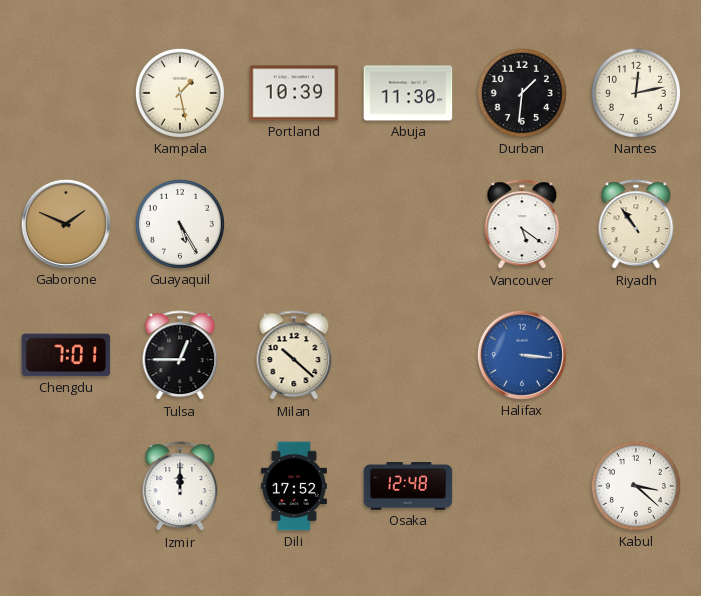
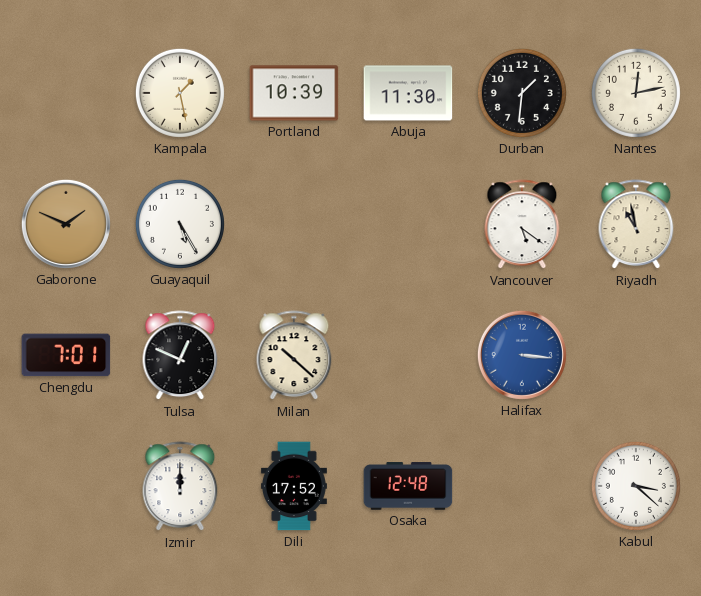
Riyadh: 10:54 -> 10:58 (636, 225)
Tulsa: 12:45 -> 12:49 (180, 356)
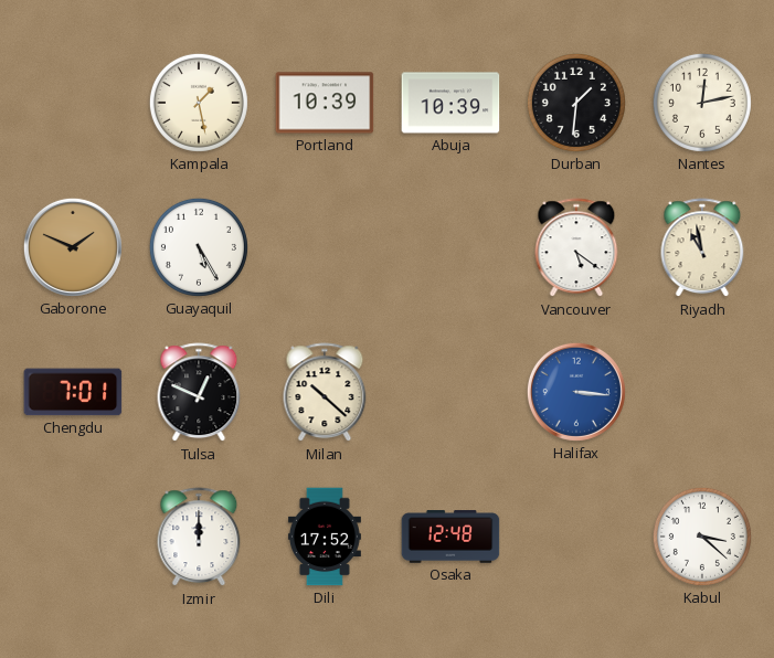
Abuja: 11:30 -> 10:39 (450, 103)
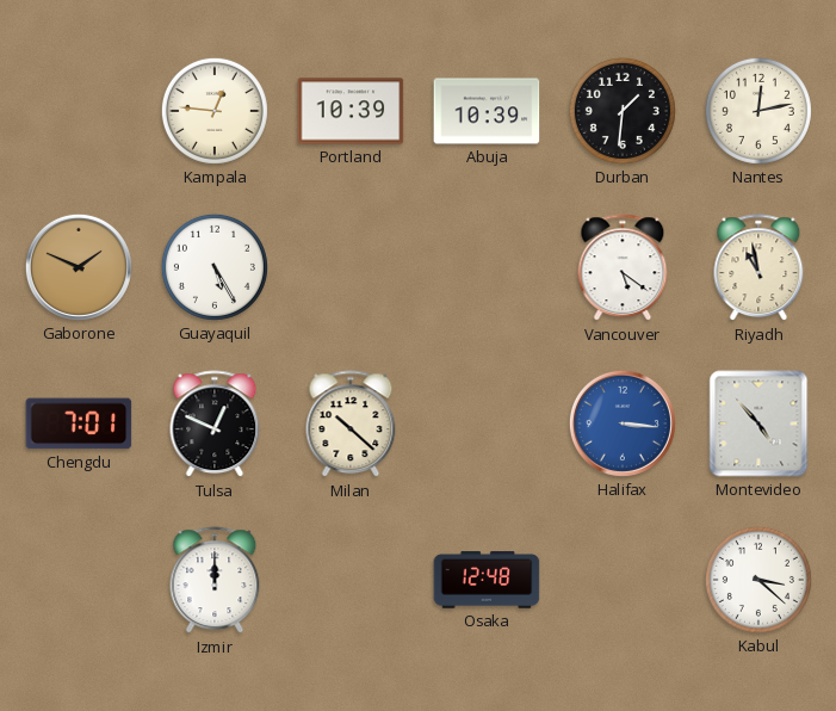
Kampala: 1:28 -> 12:46 (215, 111)
Montevideo: none -> 4:53 (758, 423)
Dili: 17:52 -> none (325, 537)
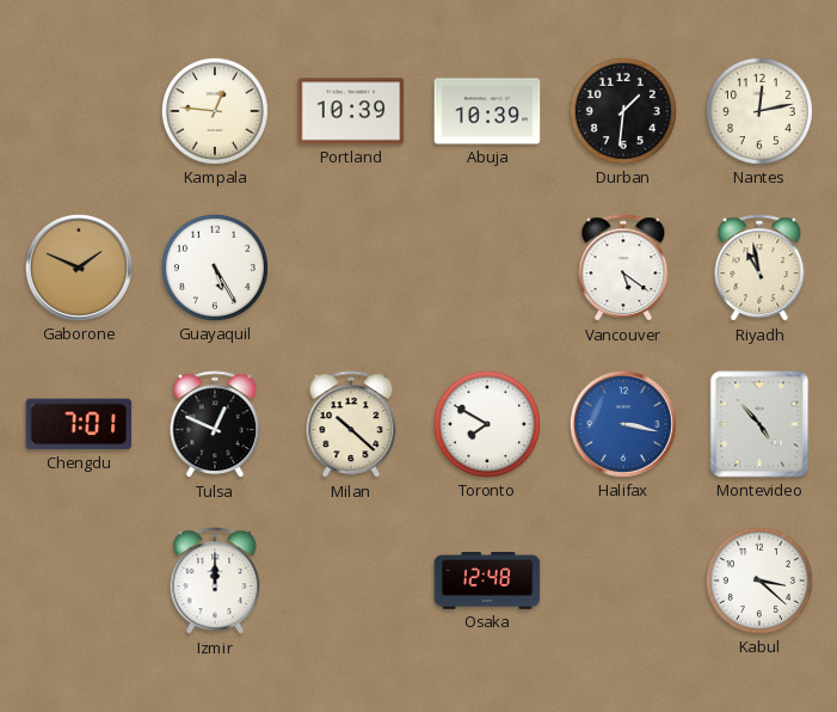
Toronto: none -> 7:50 (487, 424)
Halifax: 3:16 -> 3:17 (623, 424)
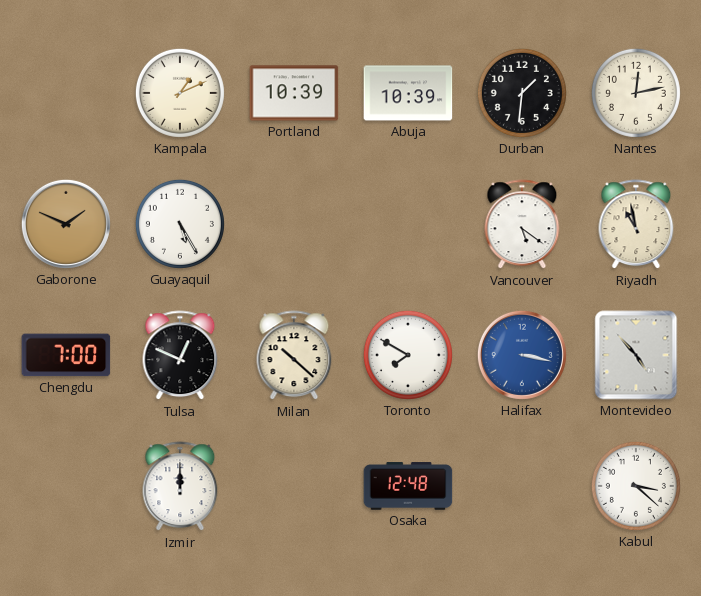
Kampala: 12:46 -> 1:11 (180, 93)
Chengdu: 7:01 -> 7:00 (66, 355)
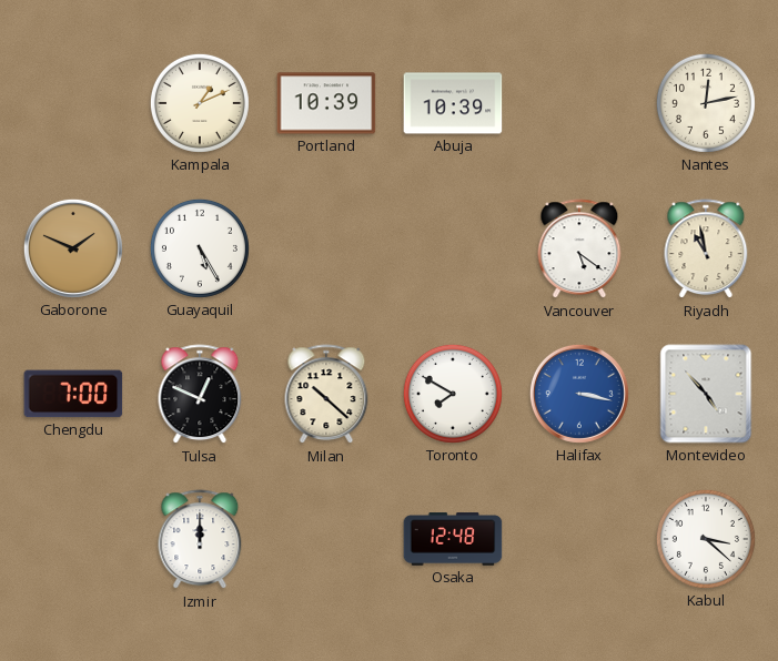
Durban: 1:31 -> none (522, 93)
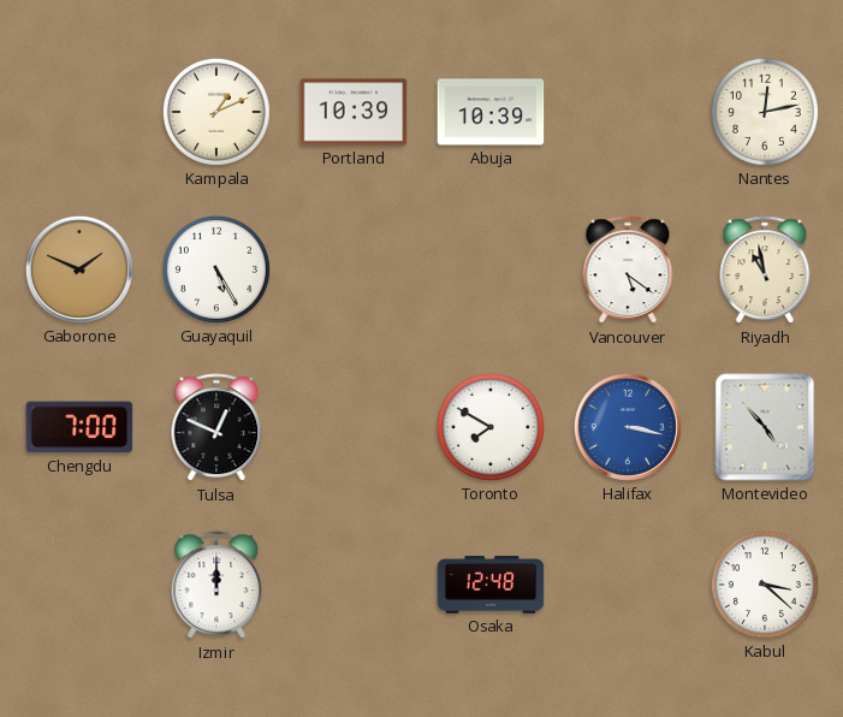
Milan: 10:22 -> none (326, 395)
